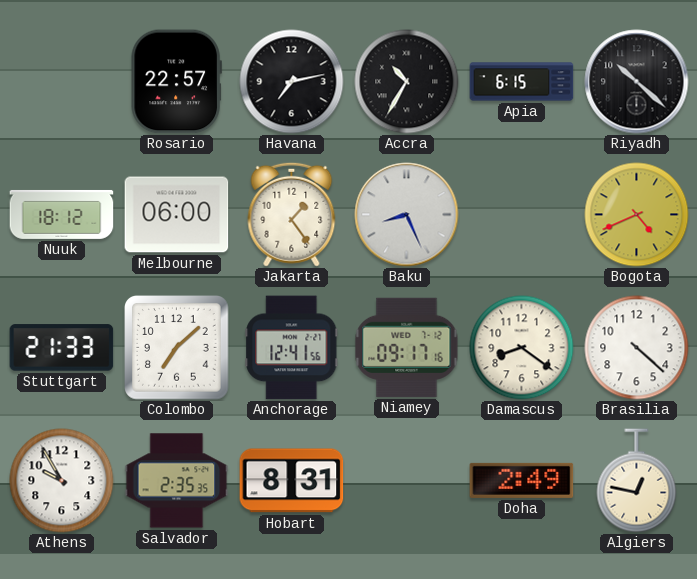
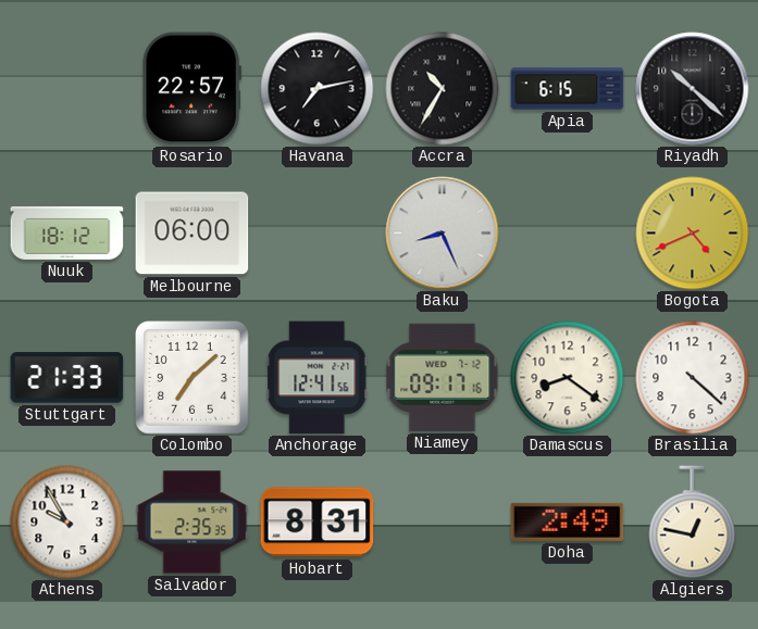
Jakarta: 1:24 -> none (292, 214)
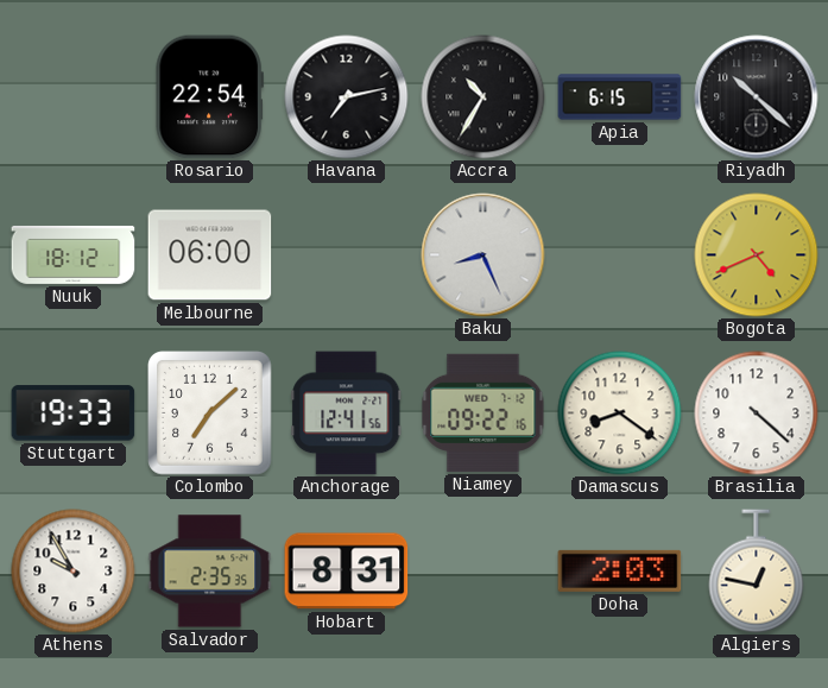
Rosario: 22:57 -> 22:54 (209, 97)
Stuttgart: 21:33 -> 19:33 (74, 414)
Niamey: 09:17 -> 09:22 (483, 412)
Doha: 2:49 -> 2:03 (620, 570)
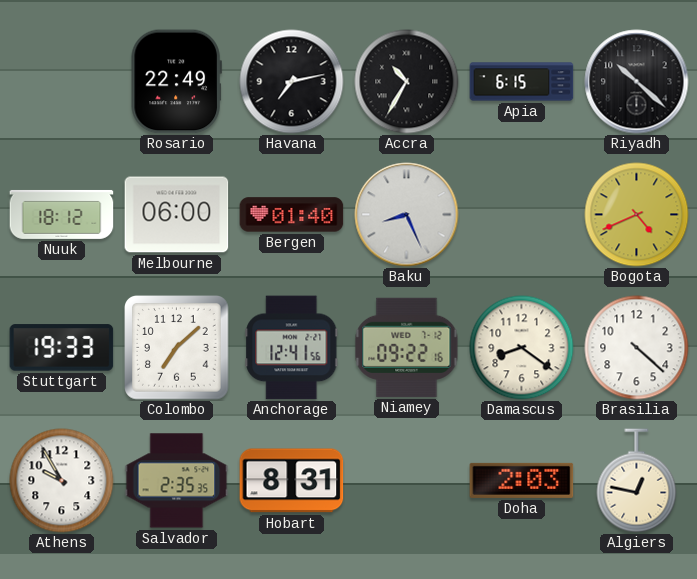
Rosario: 22:54 -> 22:49 (176, 82)
Bergen: none -> 01:40 (292, 215)
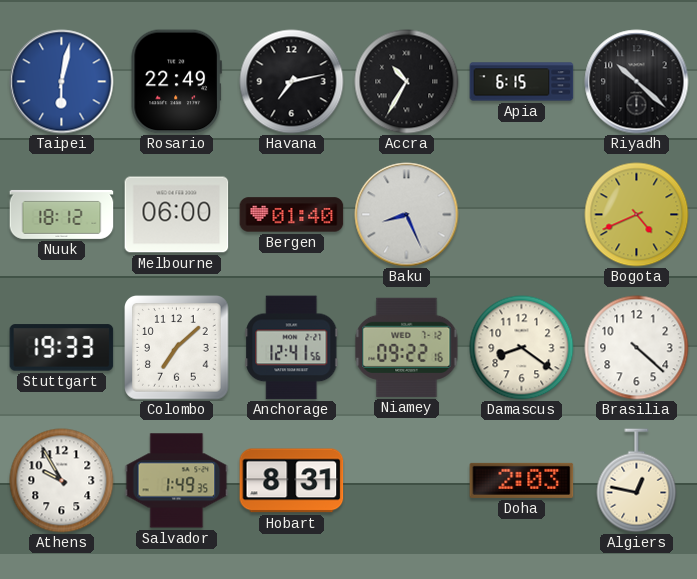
Taipei: none -> 6:02 (62, 82)
Salvador: 2:35 -> 1:49 (177, 481)
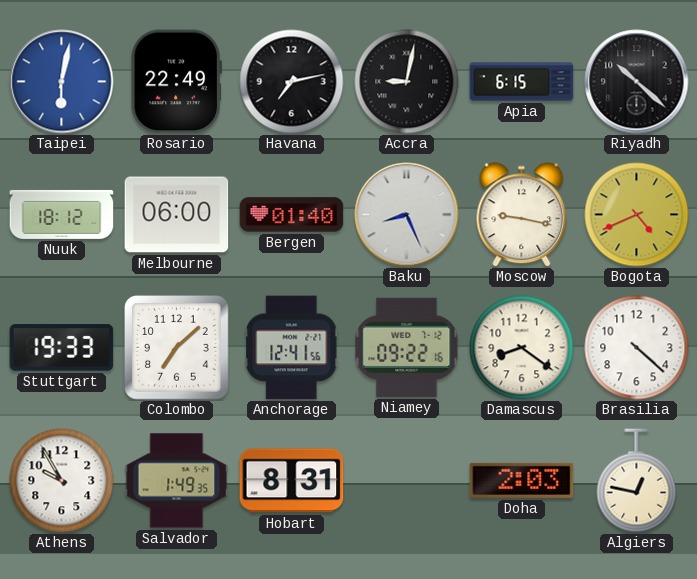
Accra: 10:35 -> 9:02 (407, 82)
Moscow: none -> 9:17 (522, 215)
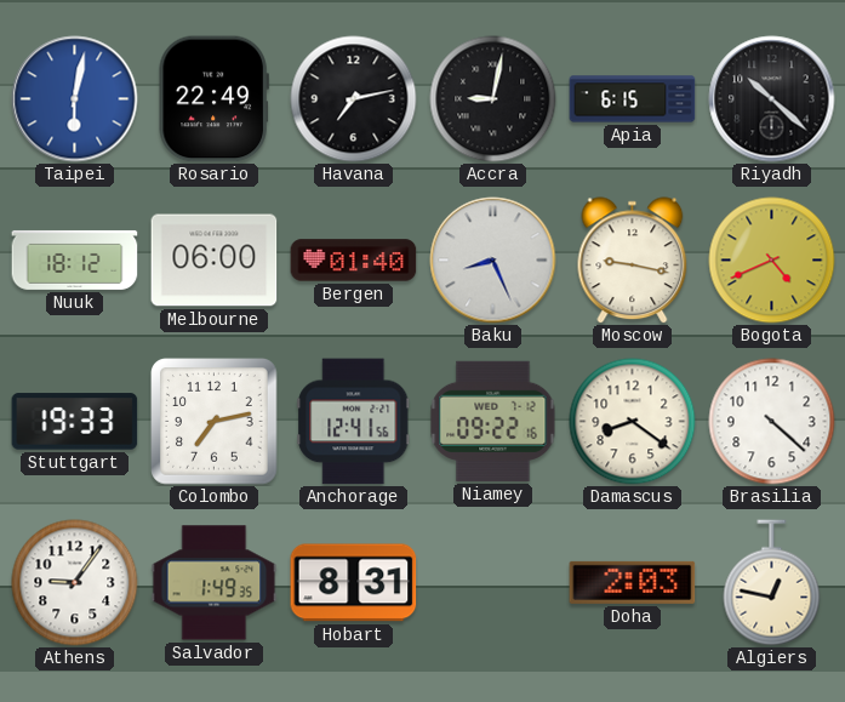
Colombo: 7:08 -> 7:13 (215, 422)
Athens: 9:55 -> 9:06 (75, 583)
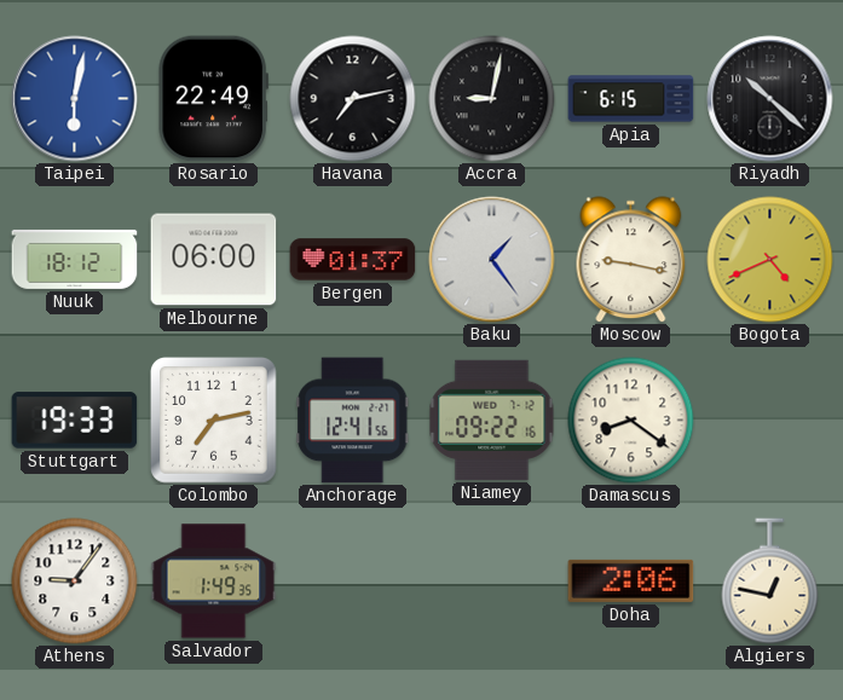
Bergen: 01:40 -> 01:37 (353, 260)
Baku: 8:26 -> 1:24 (492, 260)
Brasilia: 4:22 -> none (772, 422)
Hobart: 8:31 -> none (354, 583)
Doha: 2:03 -> 2:06 (631, 580)
